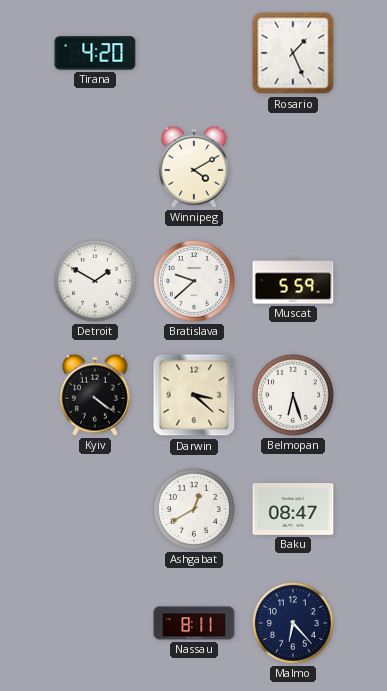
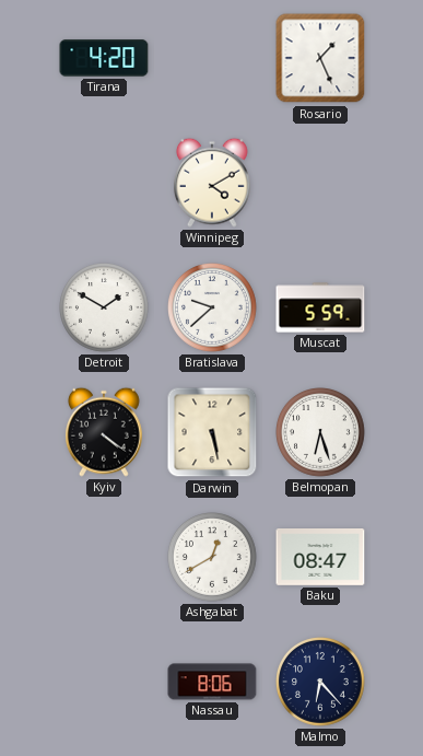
Darwin: 3:22 -> 5:28 (212, 432)
Nassau: 8:11 -> 8:06 (212, 682)
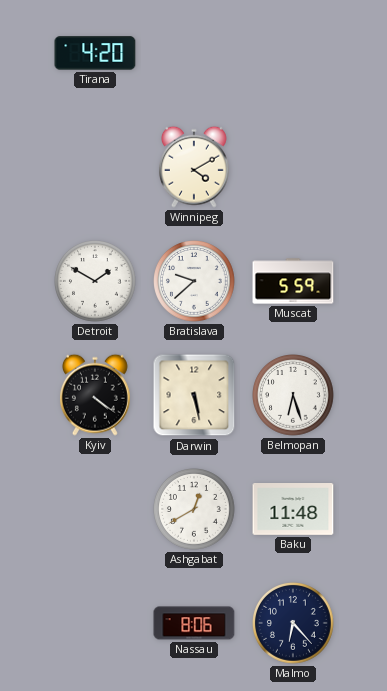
Rosario: 1:26 -> none (320, 58)
Baku: 08:47 -> 11:48 (293, 510)
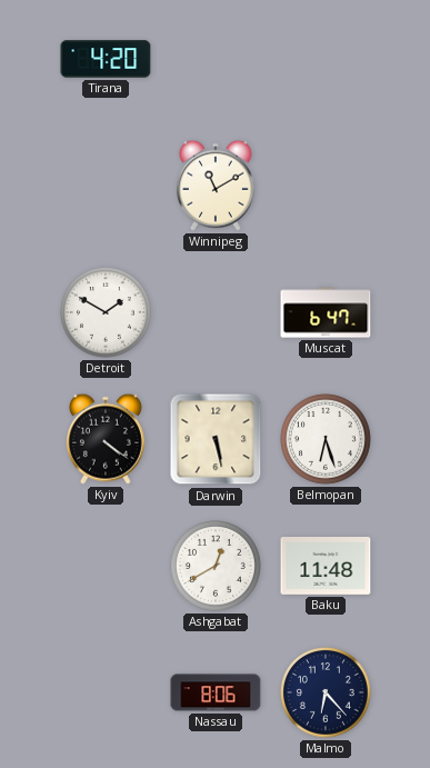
Winnipeg: 4:10 -> 11:10 (216, 186)
Bratislava: 9:38 -> none (195, 282)
Muscat: 5:59 -> 6:47 (326, 312)
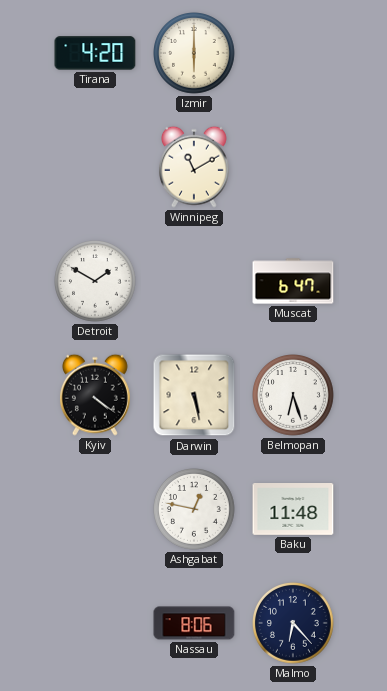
Izmir: none -> 6:00 (195, 54)
Ashgabat: 12:40 -> 12:47 (195, 510)
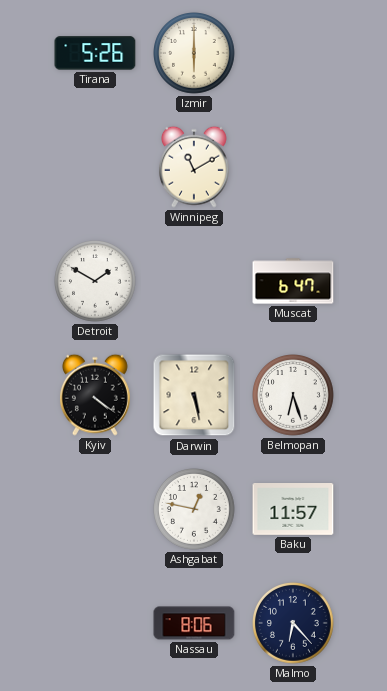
Tirana: 4:20 -> 5:26 (95, 53)
Baku: 11:48 -> 11:57 (293, 510)
